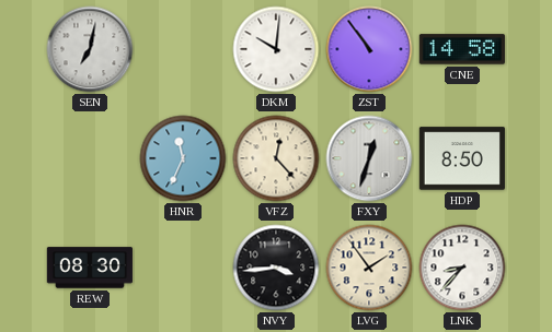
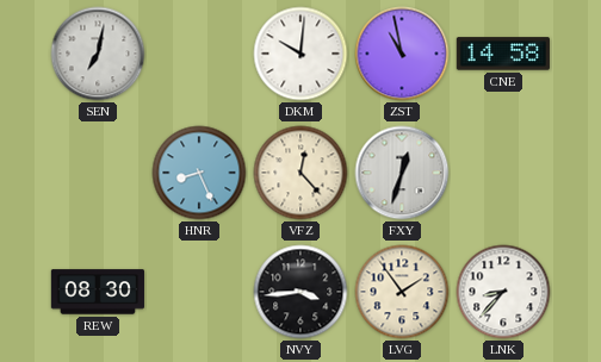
ZST: 10:54 -> 10:58 (402, 54)
HNR: 11:34 -> 8:26 (199, 173)
HDP: 8:50 -> none (462, 158)
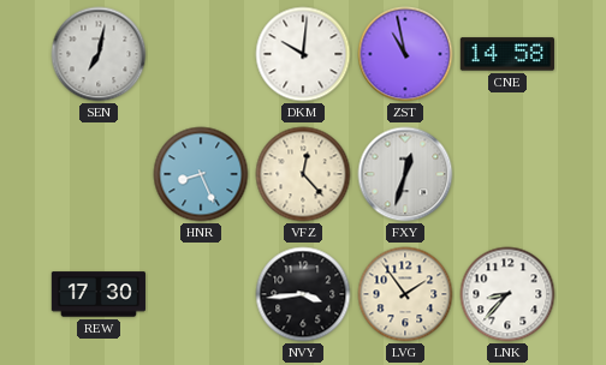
REW: 08:30 -> 17:30 (99, 294)
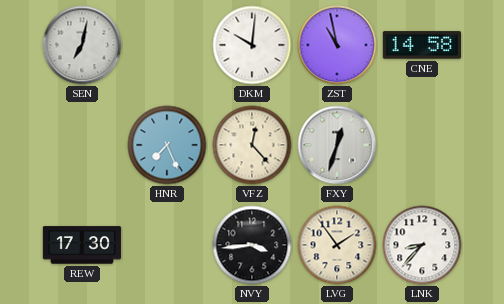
HNR: 8:26 -> 7:26 (167, 145)
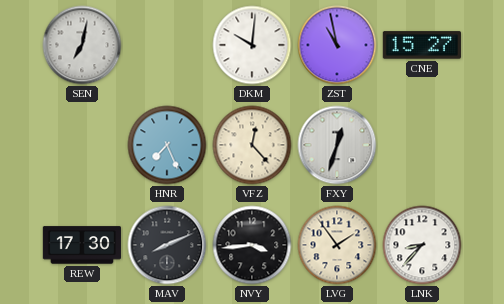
CNE: 14:58 -> 15:27 (422, 45)
MAV: none -> 8:11 (167, 245)
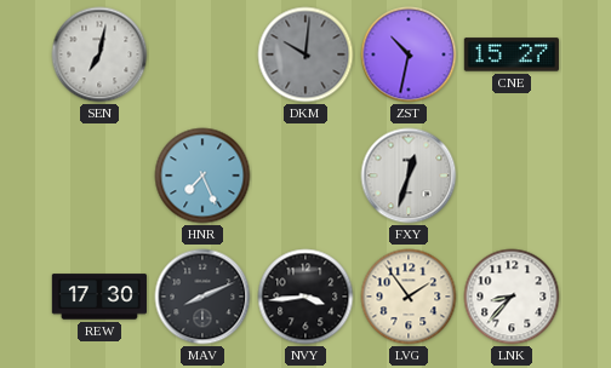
DKM dial: white -> grey (305, 54)
ZST: 10:58 -> 10:32 (409, 54)
VFZ: 12:23 -> none (252, 145)
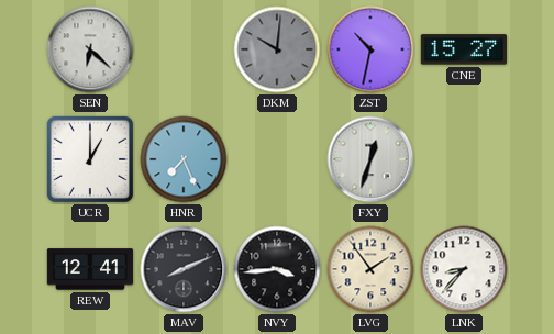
SEN: 7:02 -> 6:22 (90, 49)
UCR: none -> 1:00 (90, 159)
REW: 17:30 -> 12:41 (90, 269)
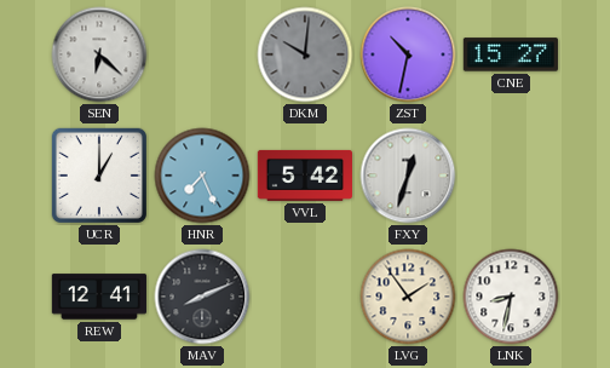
VVL: none -> 5:42 (304, 176)
NVY: 3:44 -> none (277, 269)
LNK: 8:37 -> 8:32 (511, 297)
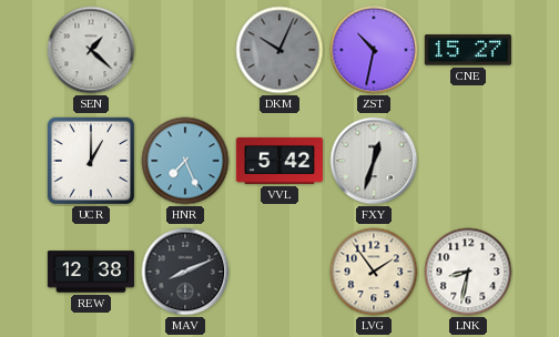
SEN: 6:22 -> 1:22 (91, 50)
DKM: 10:01 -> 10:04 (279, 50)
REW: 12:41 -> 12:38 (91, 272)
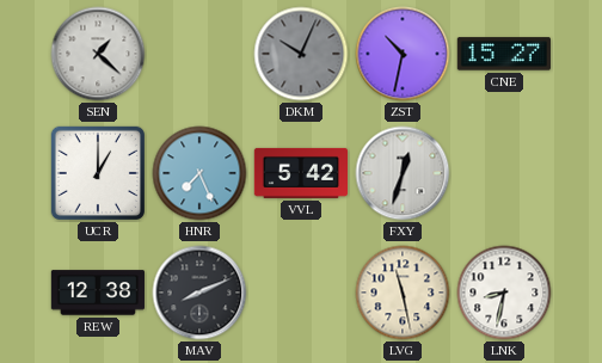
LVG: 1:54 -> 11:28 (403, 293)
